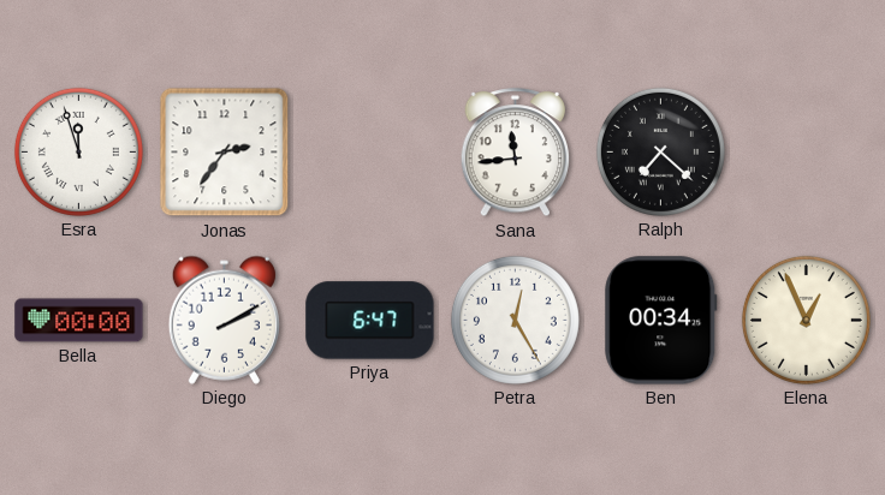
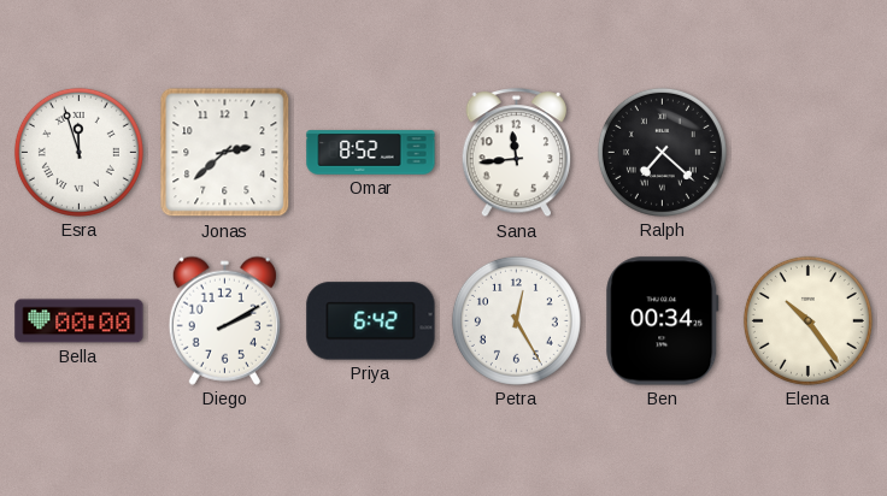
Jonas: 2:36 -> 2:38 (225, 153)
Omar: none -> 8:52 (371, 153)
Priya: 6:47 -> 6:42 (371, 321)
Elena: 12:56 -> 10:24 (807, 320)
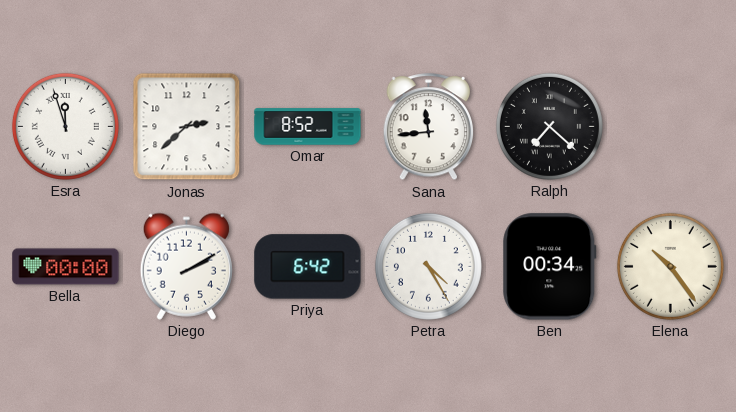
Petra: 12:25 -> 4:25 (428, 266)
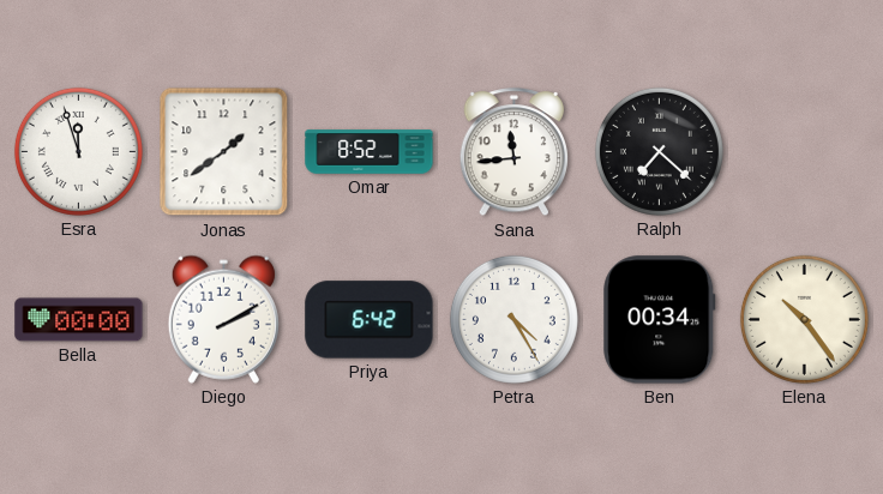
Jonas: 2:38 -> 1:39 (224, 152)
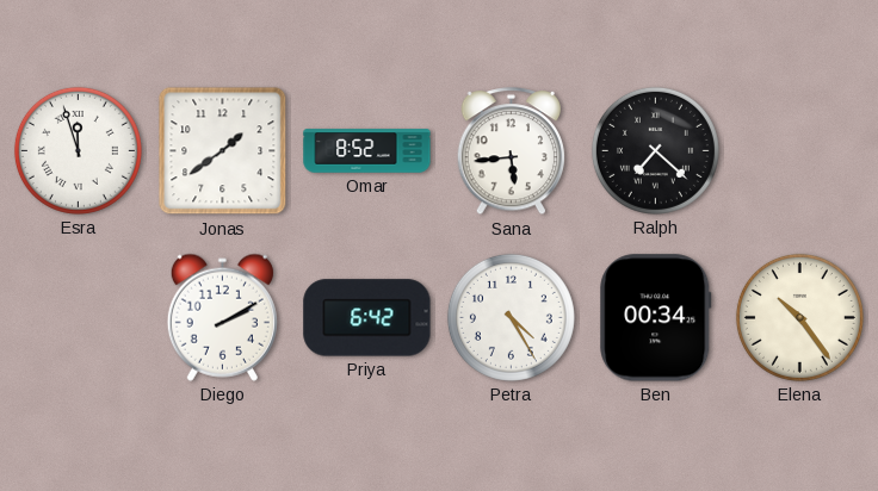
Sana: 11:44 -> 5:44 (512, 151)
Bella: 00:00 -> none (79, 320)
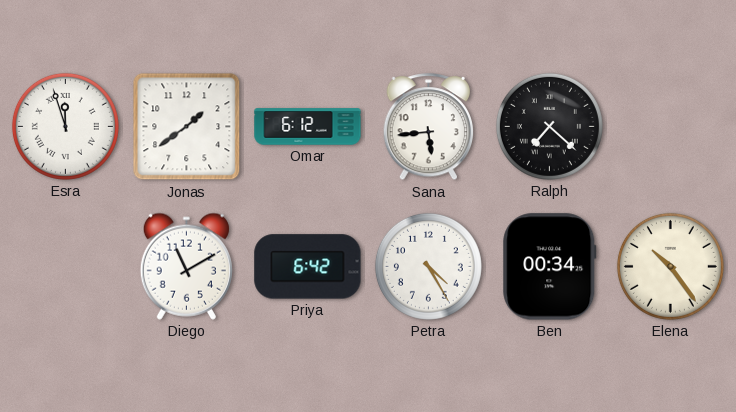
Omar: 8:52 -> 6:12 (308, 127)
Diego: 2:10 -> 11:10 (186, 266)
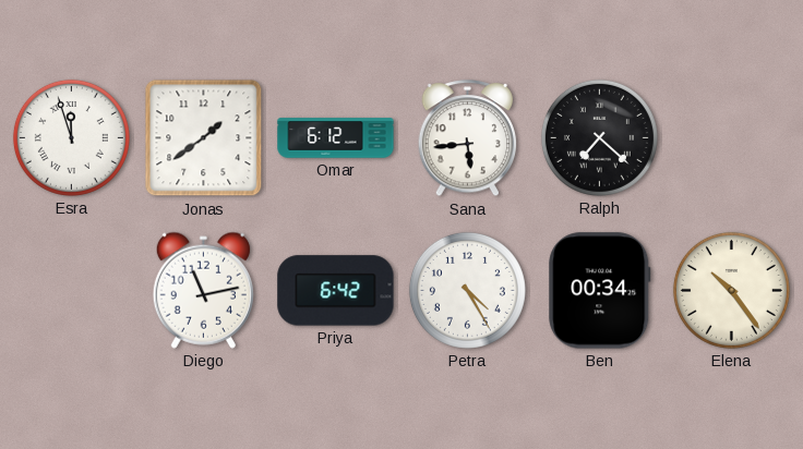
Diego: 11:10 -> 11:13 (203, 290)
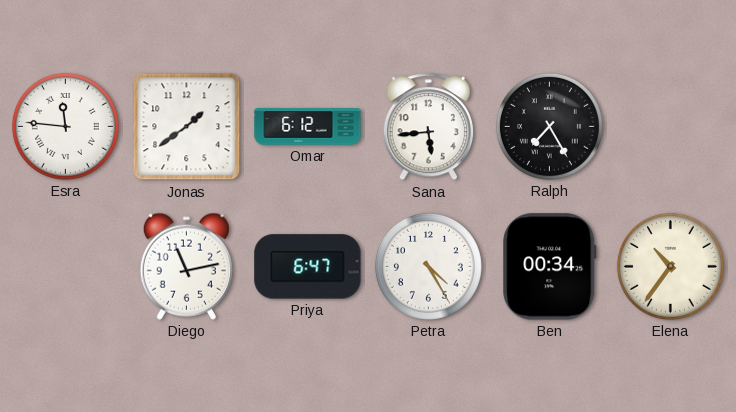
Esra: 11:57 -> 11:46 (65, 126)
Ralph: 7:22 -> 7:25 (549, 126)
Priya: 6:42 -> 6:47 (308, 267)
Elena: 10:24 -> 10:36 (670, 266)
